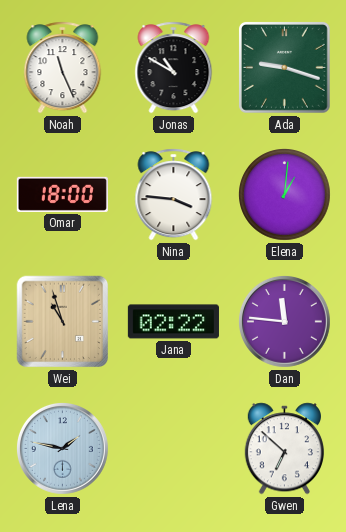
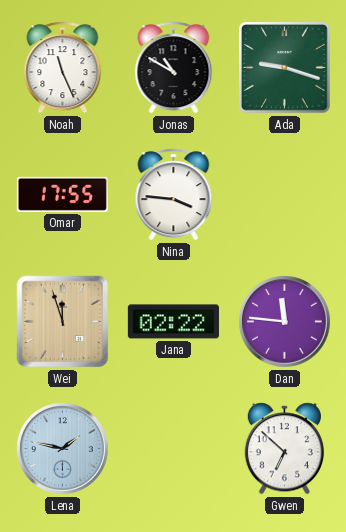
Omar: 18:00 -> 17:55 (62, 194)
Elena: 1:01 -> none (285, 195)
Wei: 10:57 -> 11:57 (63, 322)
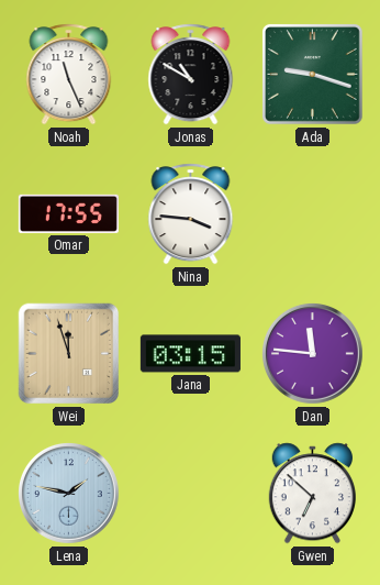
Jana: 02:22 -> 03:15 (190, 354)
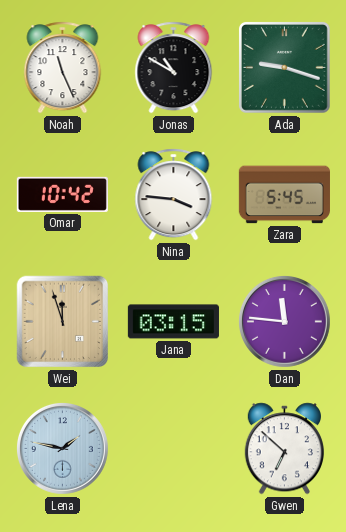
Omar: 17:55 -> 10:42 (62, 194)
Zara: none -> 5:45 (284, 195)
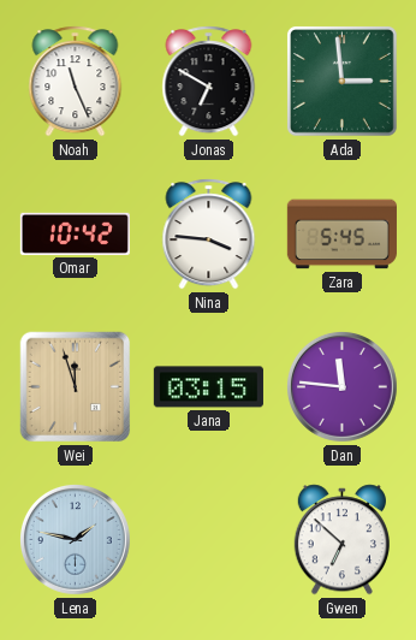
Jonas: 10:50 -> 6:50 (209, 82)
Ada: 9:18 -> 2:59 (341, 81)
